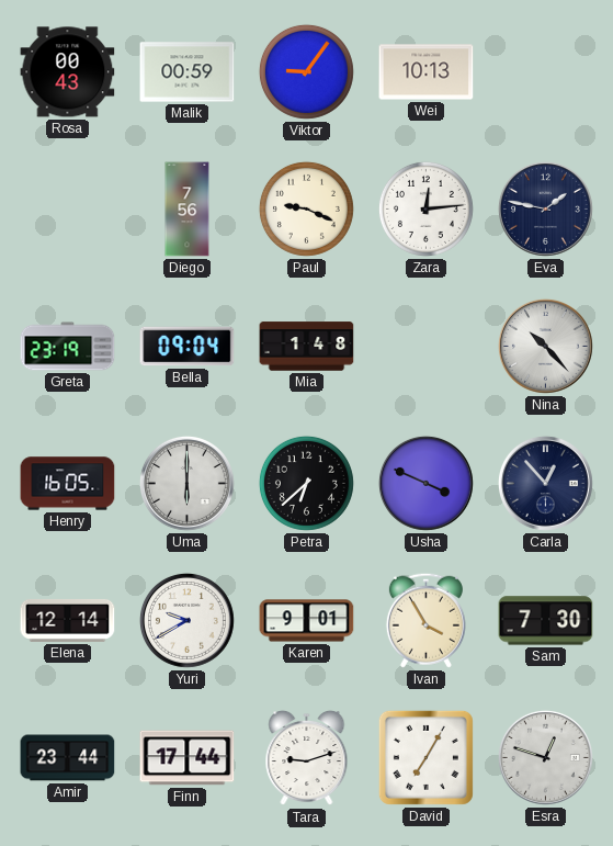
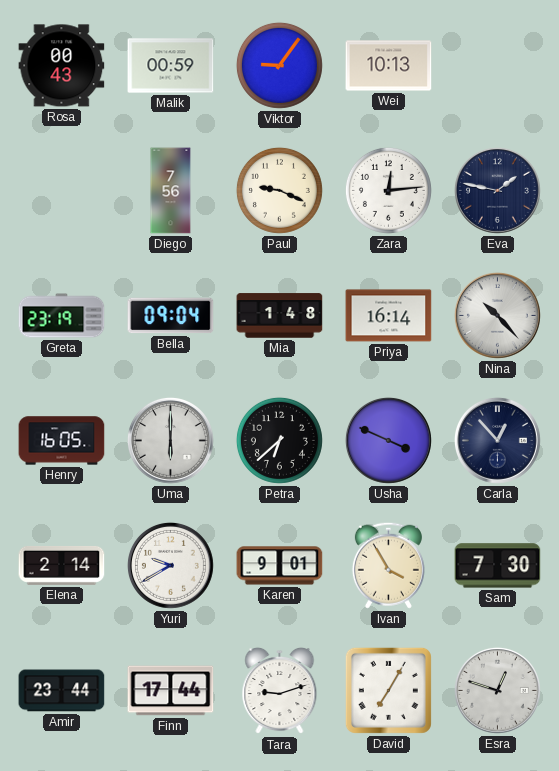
Priya: none -> 16:14 (389, 316)
Elena: 12:14 -> 2:14 (62, 565)
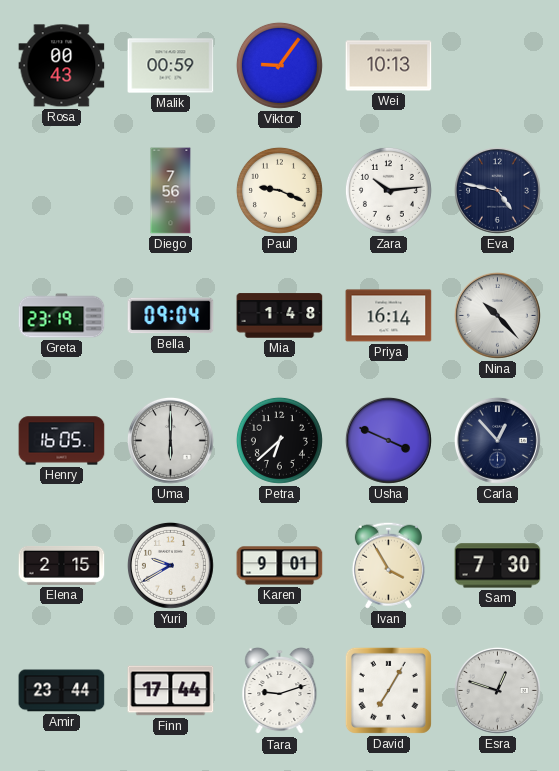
Zara: 12:14 -> 10:14 (388, 190)
Eva: 1:47 -> 4:47 (497, 190)
Elena: 2:14 -> 2:15 (62, 565)
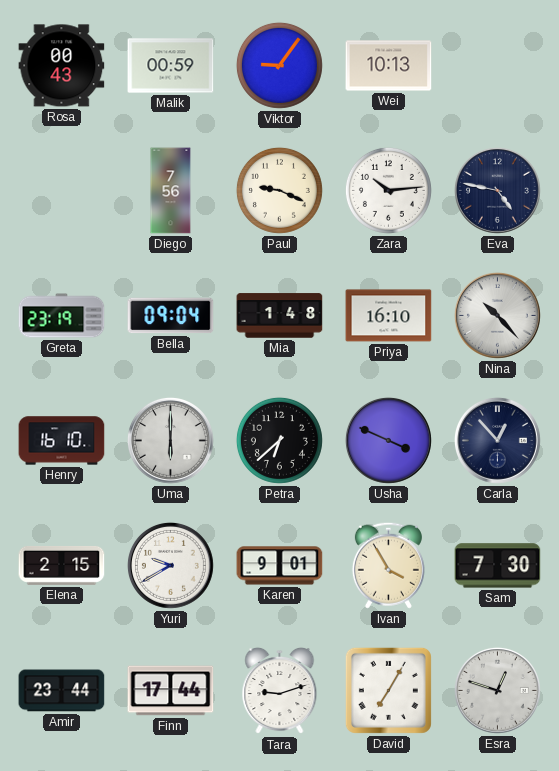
Priya: 16:14 -> 16:10 (389, 316)
Henry: 16:05 -> 16:10 (62, 441)
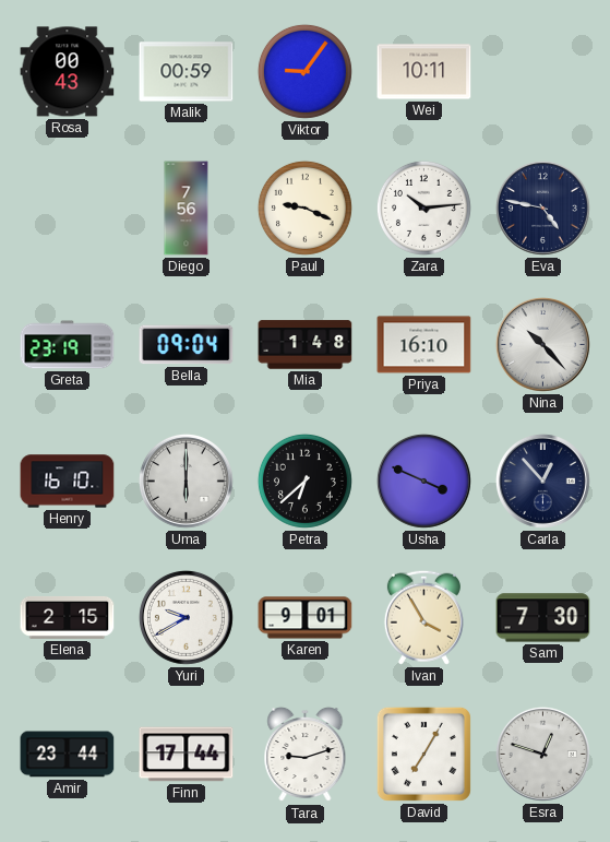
Wei: 10:13 -> 10:11 (424, 72)
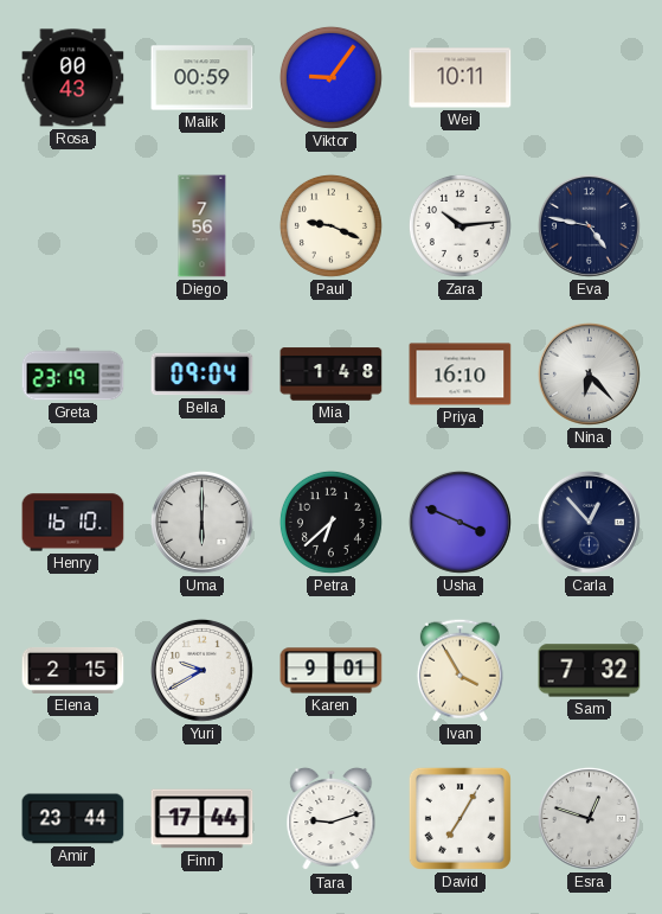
Nina: 10:23 -> 6:23 (589, 373)
Sam: 7:30 -> 7:32 (590, 671)
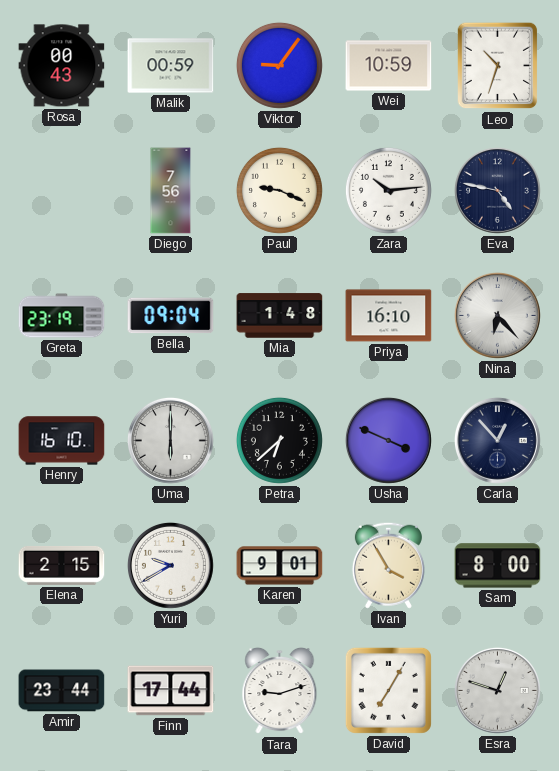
Wei: 10:11 -> 10:59 (389, 66)
Leo: none -> 10:33 (498, 66)
Sam: 7:32 -> 8:00 (498, 566)
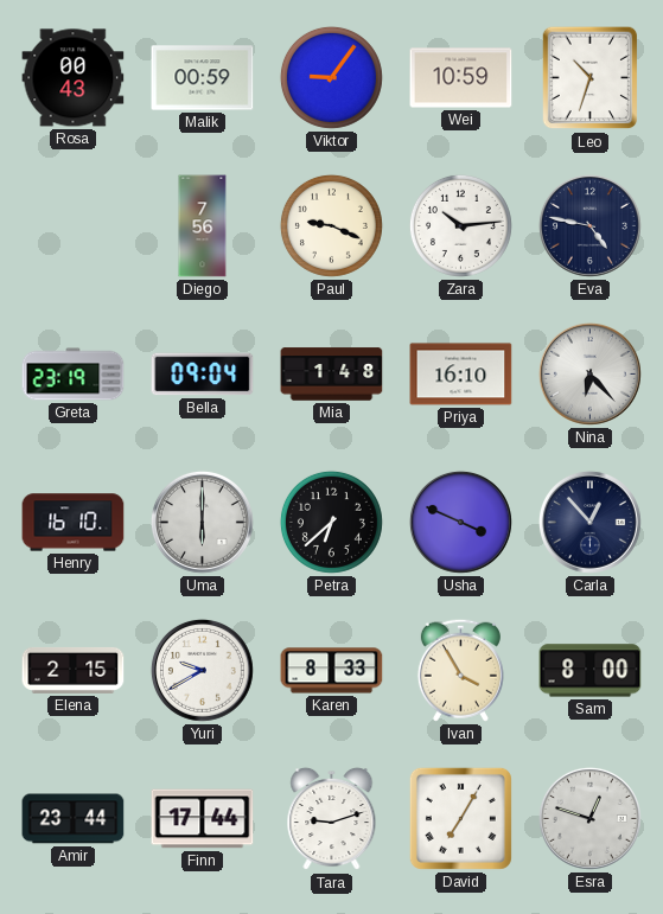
Karen: 9:01 -> 8:33 (332, 671)
